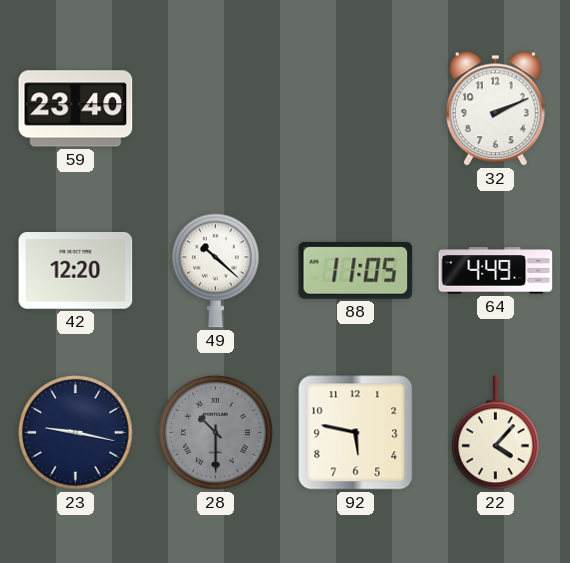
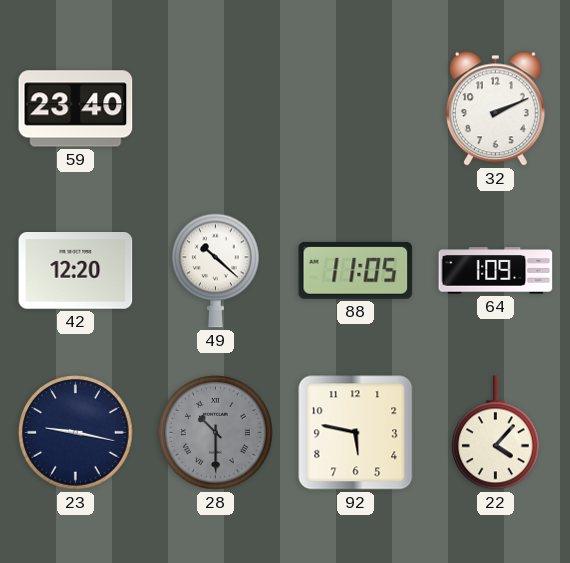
64: 4:49 -> 1:09 (496, 271)
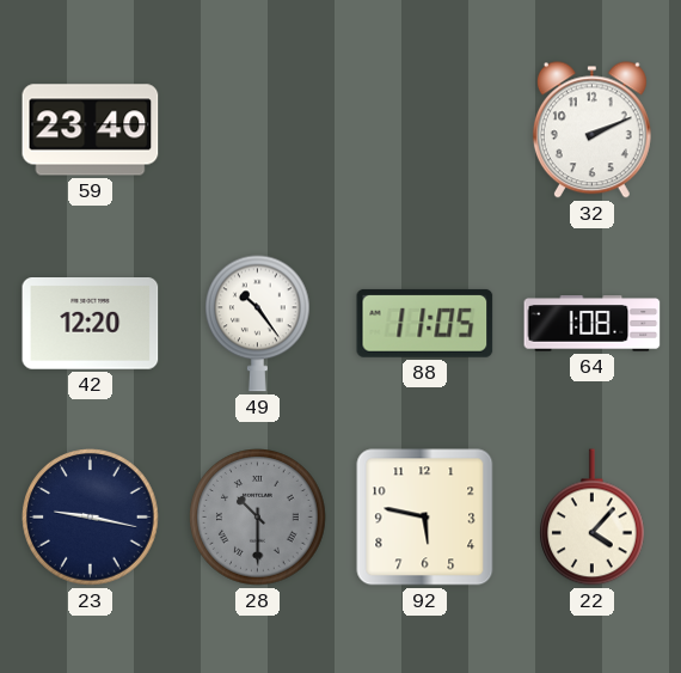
49: 10:22 -> 10:24 (258, 324)
64: 1:09 -> 1:08 (593, 324)
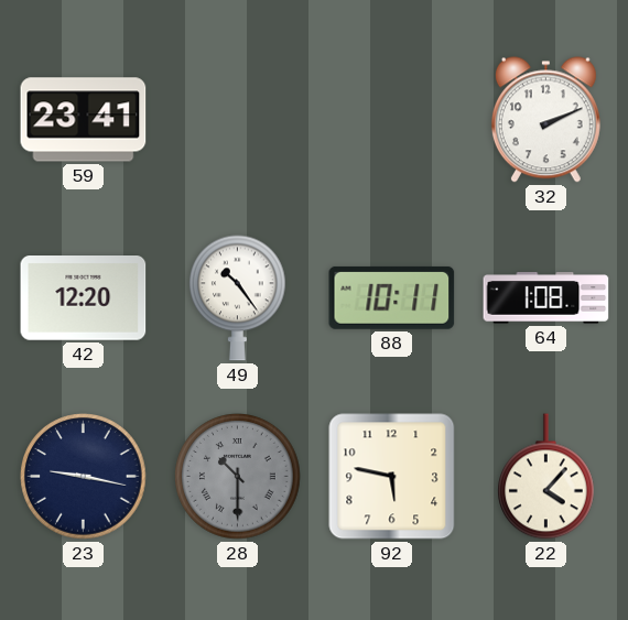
59: 23:40 -> 23:41 (84, 120)
88: 11:05 -> 10:11 (392, 297)
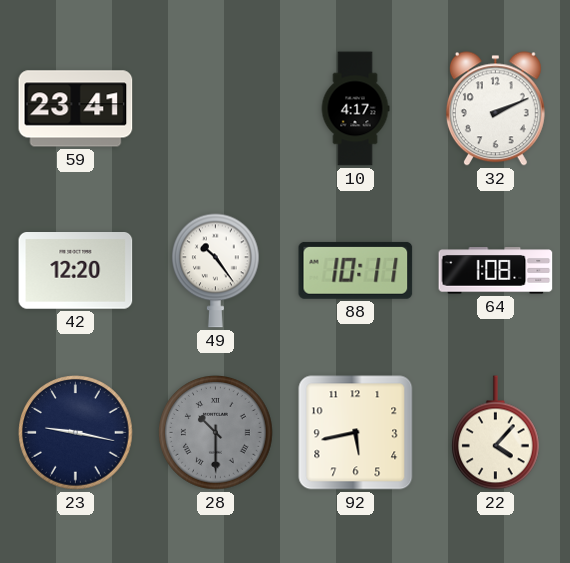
10: none -> 4:17 (355, 109)
92: 5:47 -> 5:43 (356, 433)
